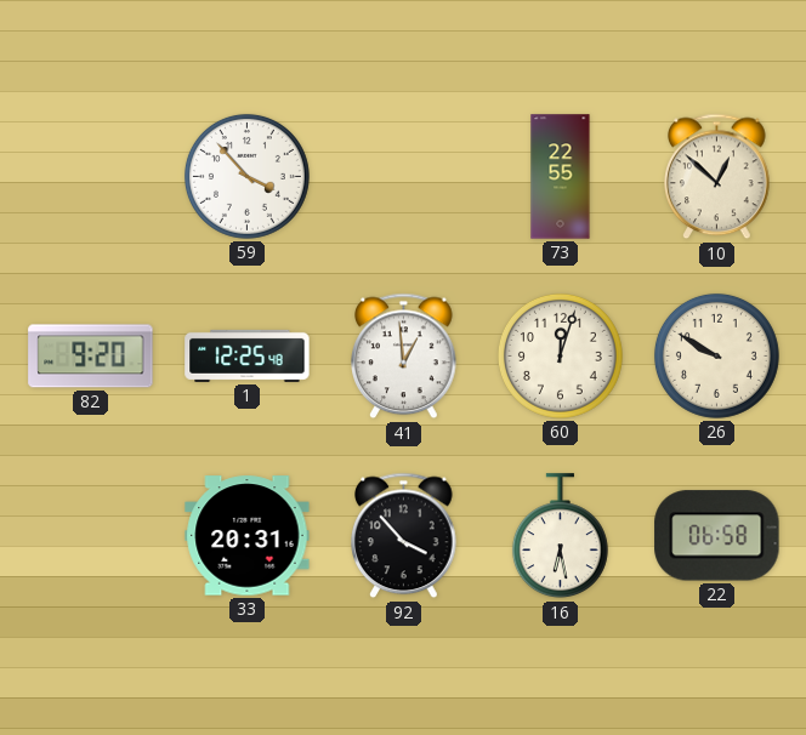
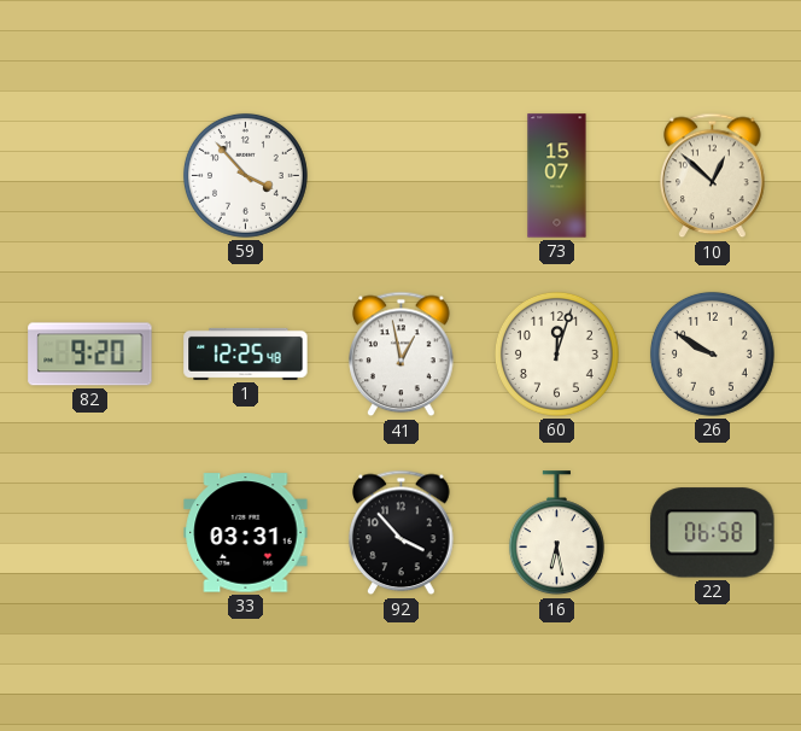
73: 22:55 -> 15:07 (557, 176)
41: 12:59 -> 12:58 (402, 355)
33: 20:31 -> 03:31 (246, 533)
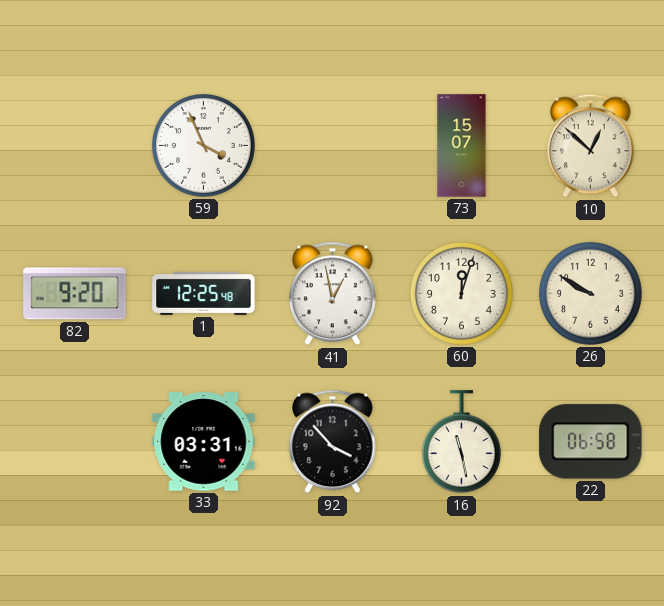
59: 3:53 -> 3:56 (203, 145)
16: 6:28 -> 11:28 (461, 442)
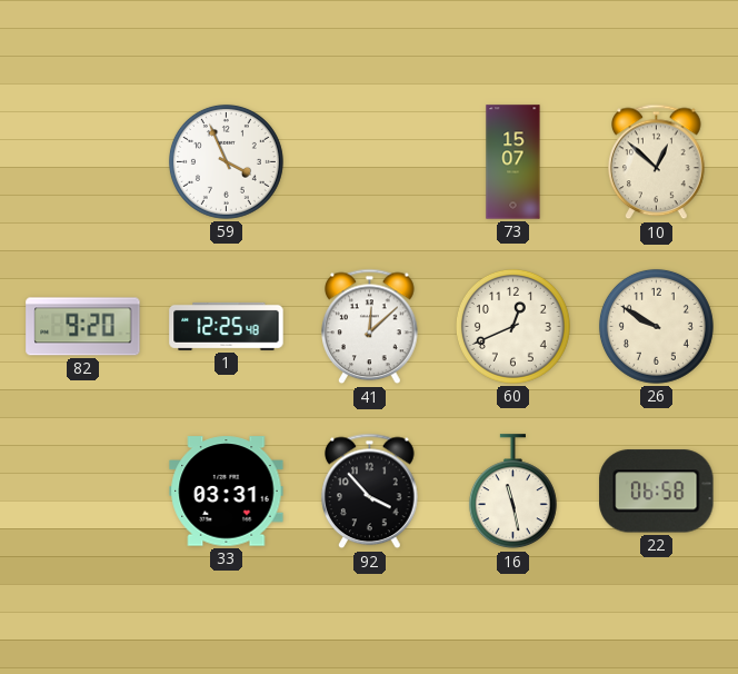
41: 12:58 -> 12:08 (370, 327)
60: 12:03 -> 12:41 (512, 326)
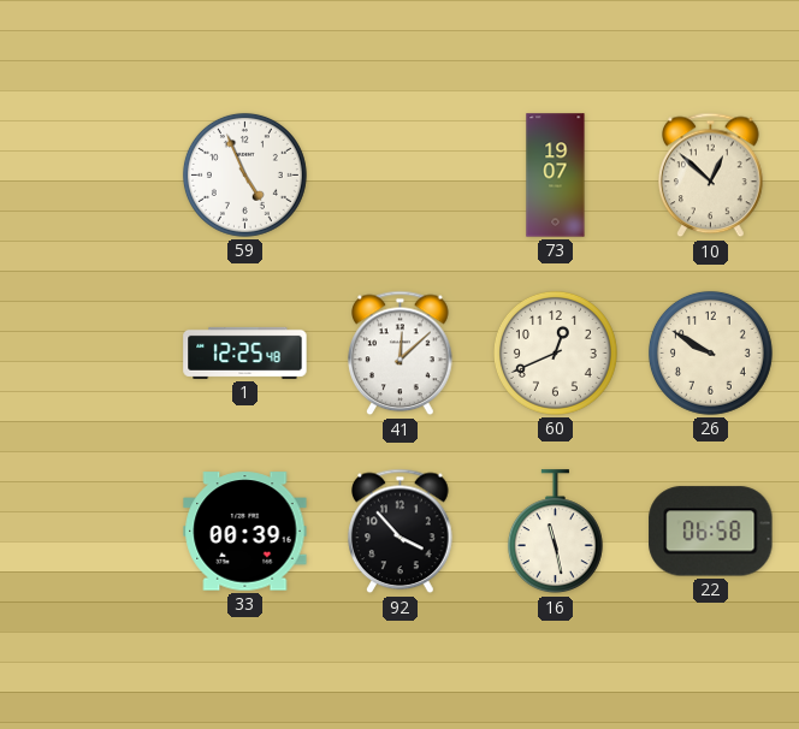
59: 3:56 -> 4:56 (244, 174)
73: 15:07 -> 19:07 (556, 176)
82: 9:20 -> none (83, 327)
33: 03:31 -> 00:39 (245, 532)
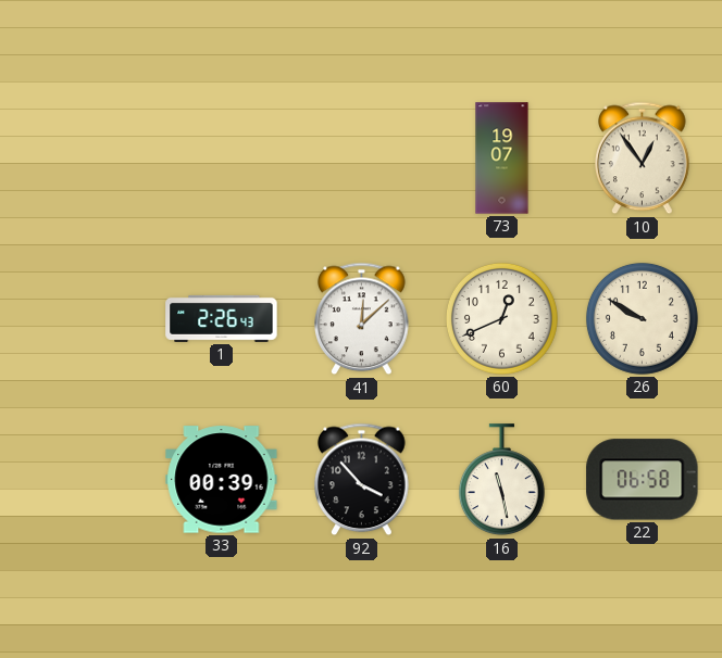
59: 4:56 -> none (244, 174)
10: 12:52 -> 12:54 (643, 159)
1: 12:25 -> 2:26 (222, 318)
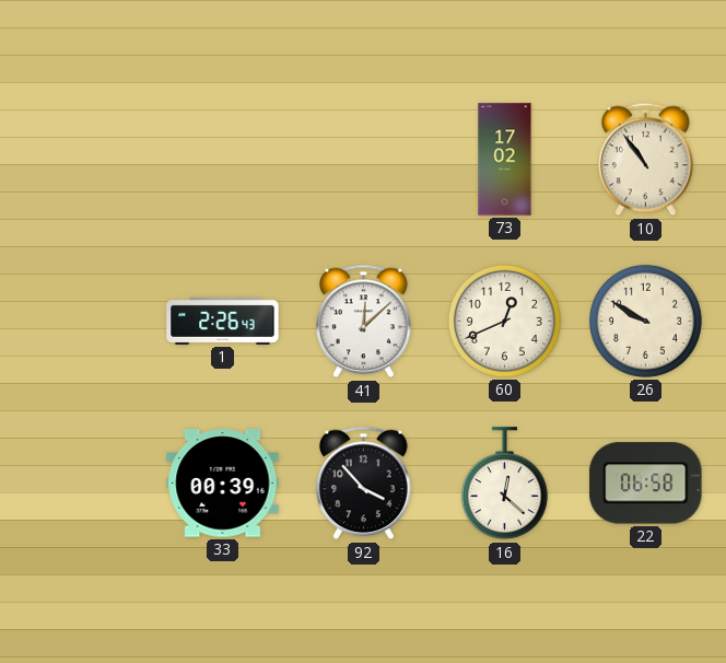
73: 19:07 -> 17:02 (505, 160)
10: 12:54 -> 10:54 (646, 160)
16: 11:28 -> 12:22 (504, 484)
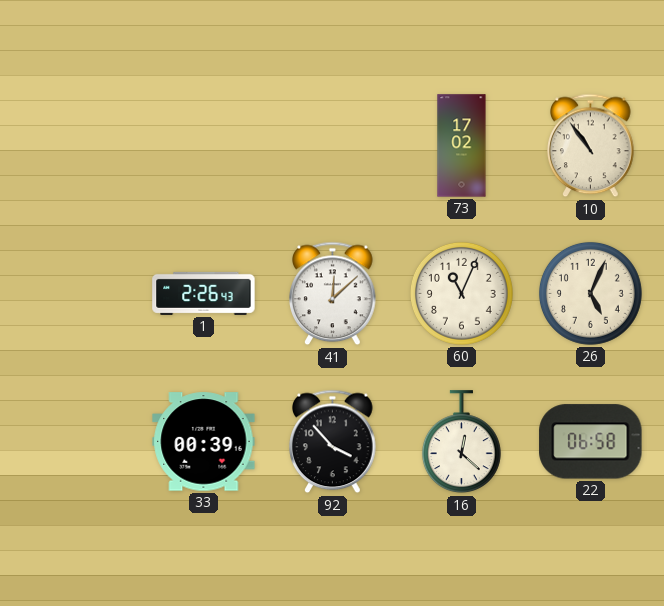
60: 12:41 -> 11:04 (461, 293)
26: 9:50 -> 5:04 (590, 293)
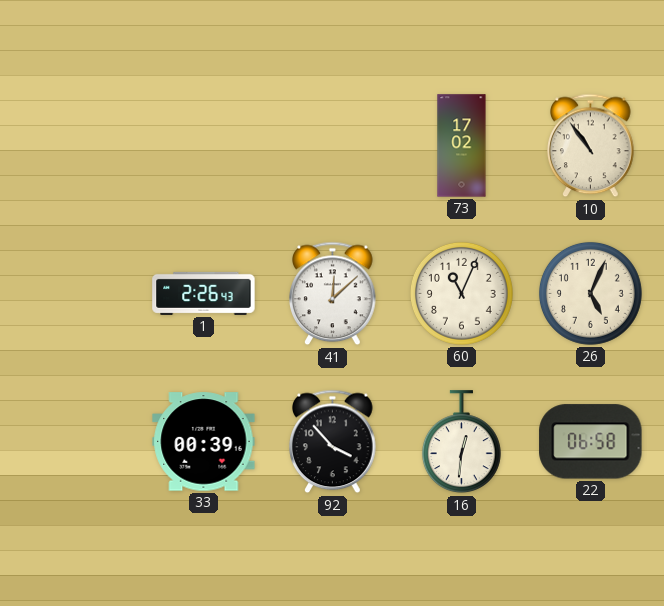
16: 12:22 -> 12:31 (461, 442)
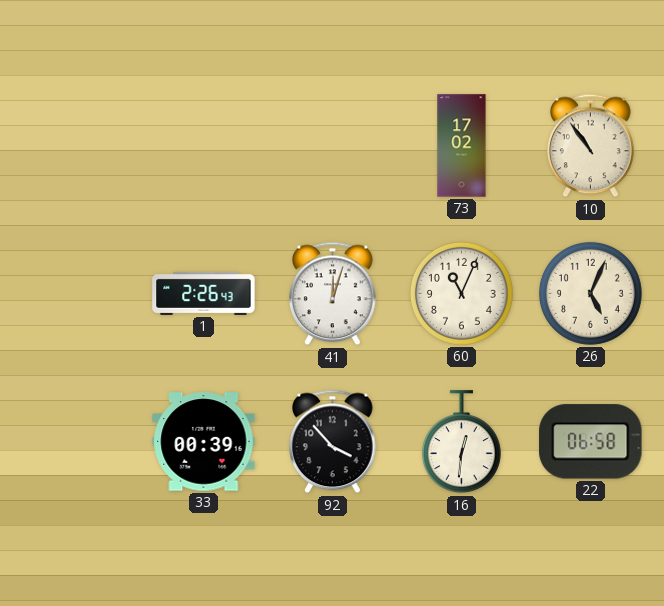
41: 12:08 -> 12:03 (333, 294)
